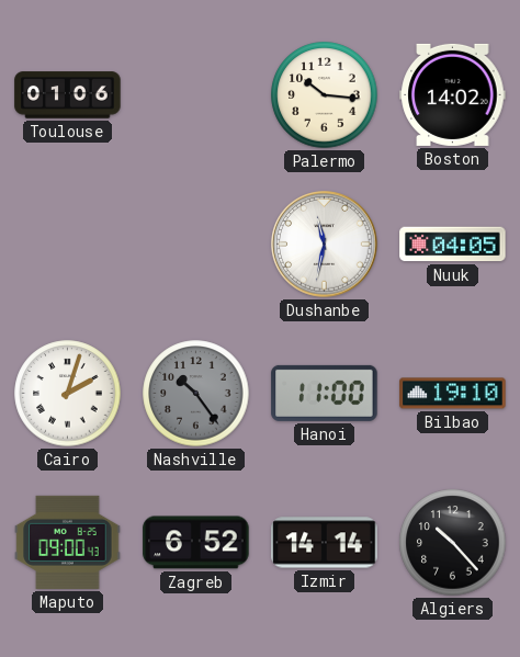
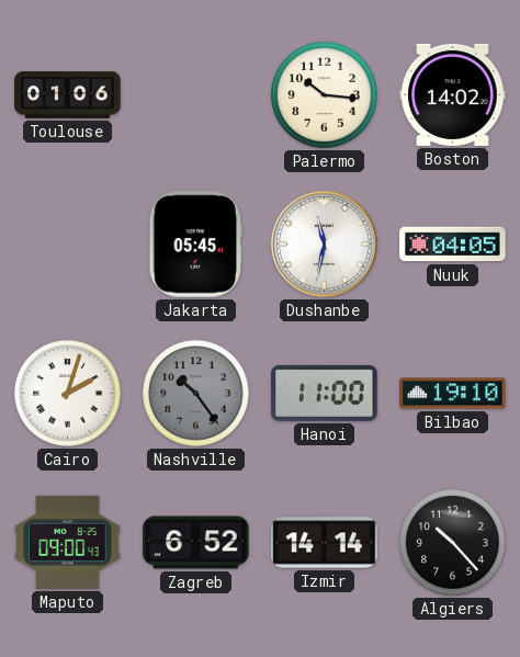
Jakarta: none -> 05:45 (195, 245)
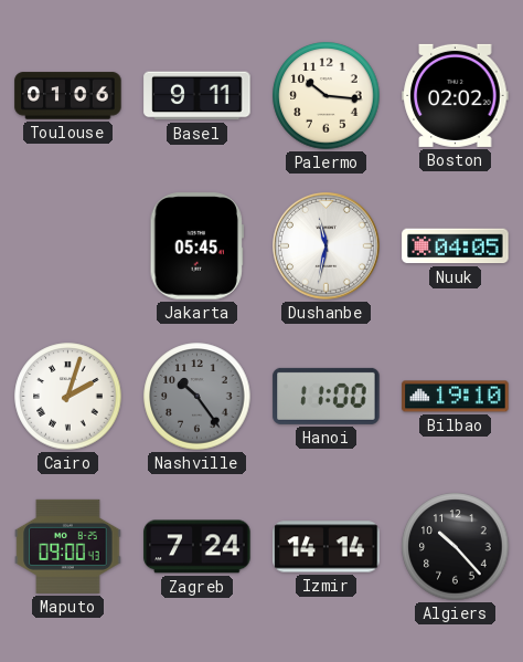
Basel: none -> 9:11 (198, 96)
Boston: 14:02 -> 02:02 (456, 95)
Zagreb: 6:52 -> 7:24 (198, 547)
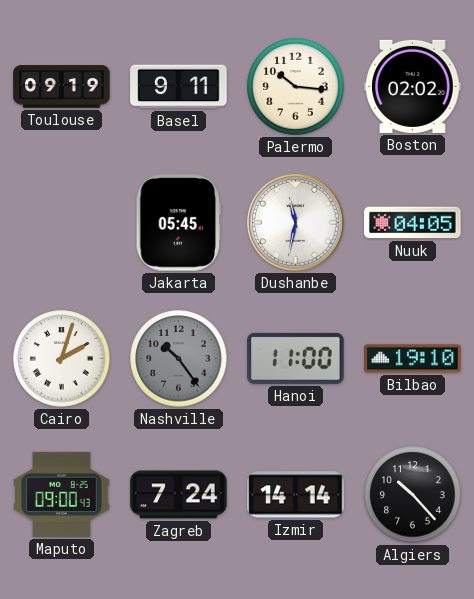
Toulouse: 01:06 -> 09:19 (62, 87)
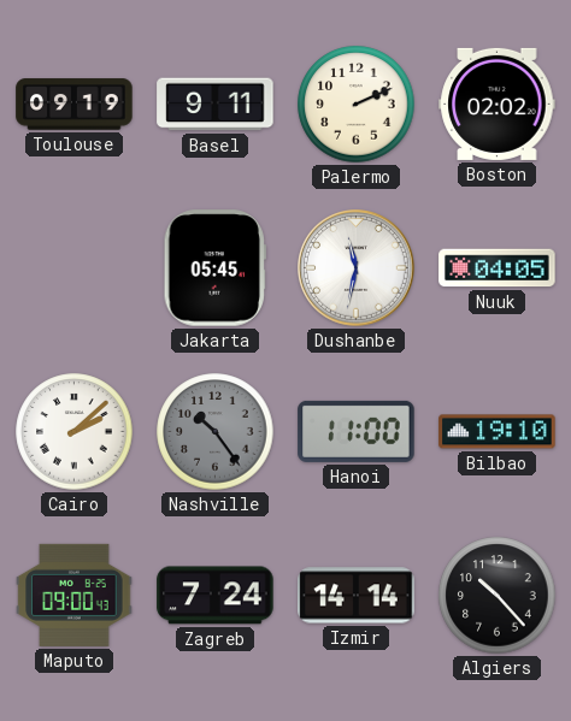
Palermo: 10:16 -> 2:11 (357, 105)
Cairo: 2:03 -> 2:08 (75, 432)
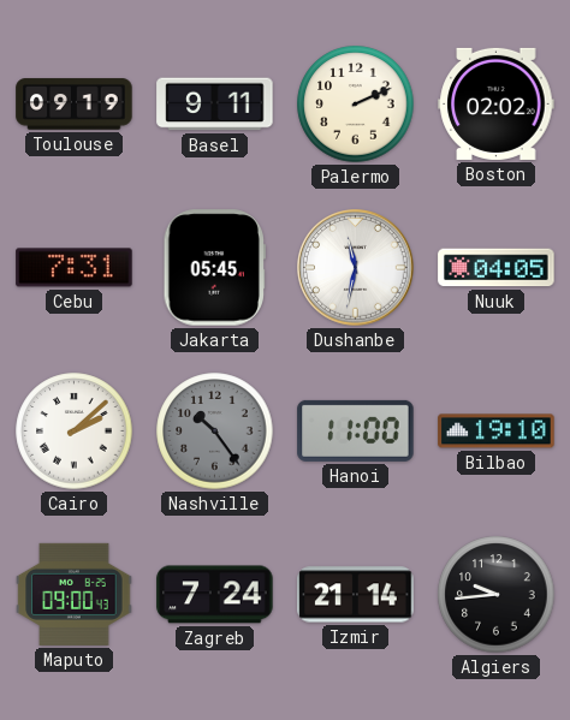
Cebu: none -> 7:31 (75, 268)
Izmir: 14:14 -> 21:14 (356, 595)
Algiers: 10:23 -> 9:44 (497, 595)
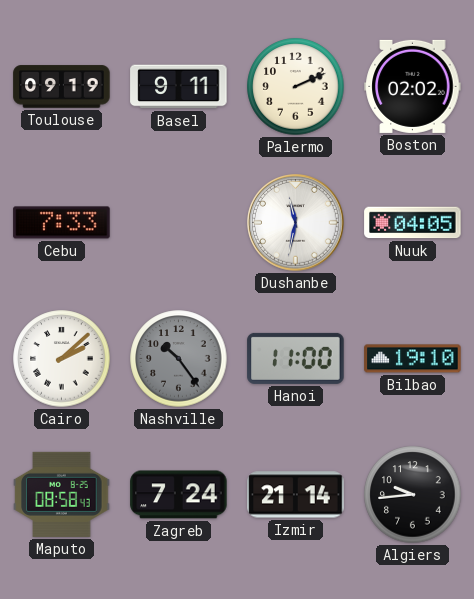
Cebu: 7:31 -> 7:33 (62, 223)
Jakarta: 05:45 -> none (214, 268)
Maputo: 09:00 -> 08:58 (62, 494)
